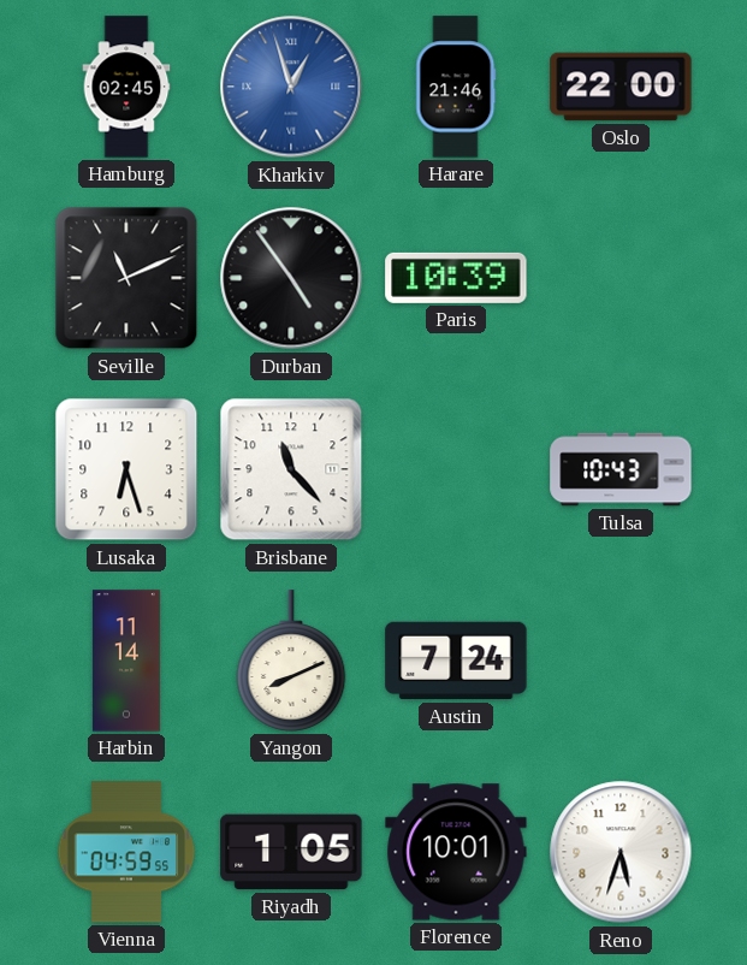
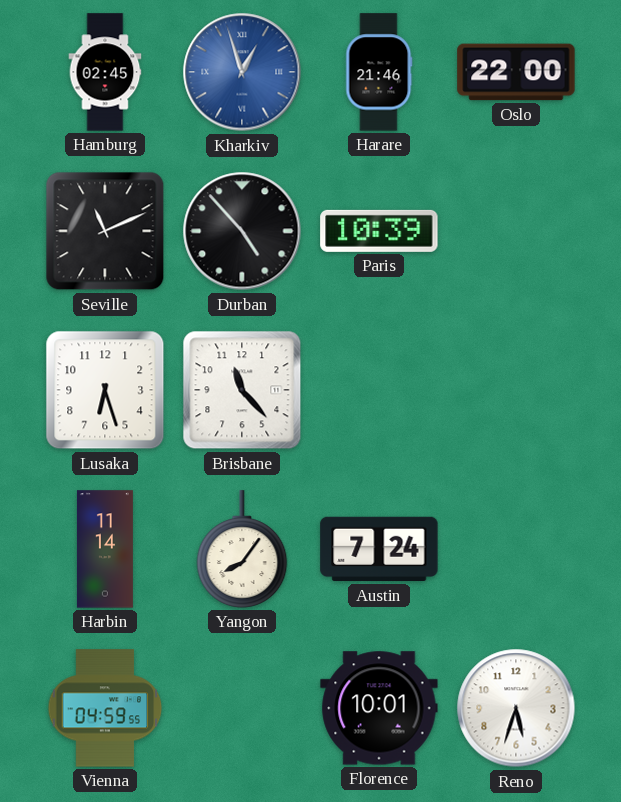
Durban: 4:54 -> 4:53 (242, 231)
Tulsa: 10:43 -> none (621, 469)
Yangon: 8:11 -> 8:06 (242, 549)
Riyadh: 1:05 -> none (291, 852)
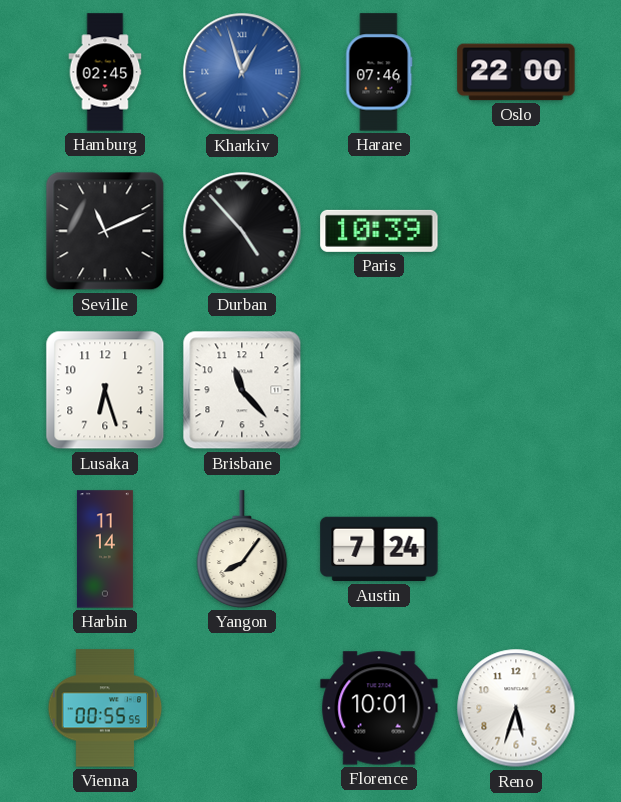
Harare: 21:46 -> 07:46 (379, 72)
Vienna: 04:59 -> 00:55 (105, 708)
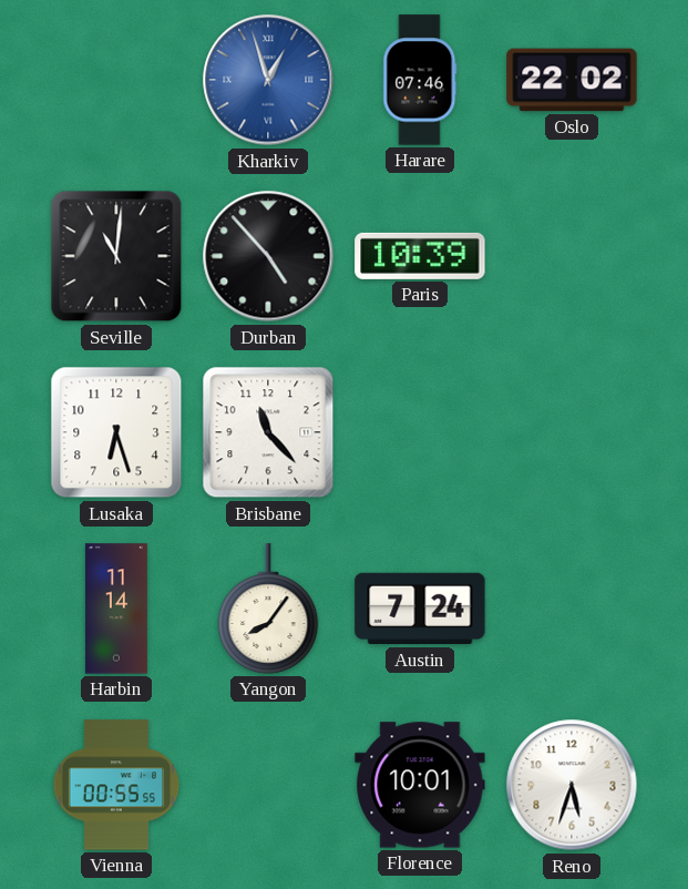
Hamburg: 02:45 -> none (105, 72)
Oslo: 22:00 -> 22:02 (572, 80)
Seville: 11:11 -> 11:01 (116, 256)
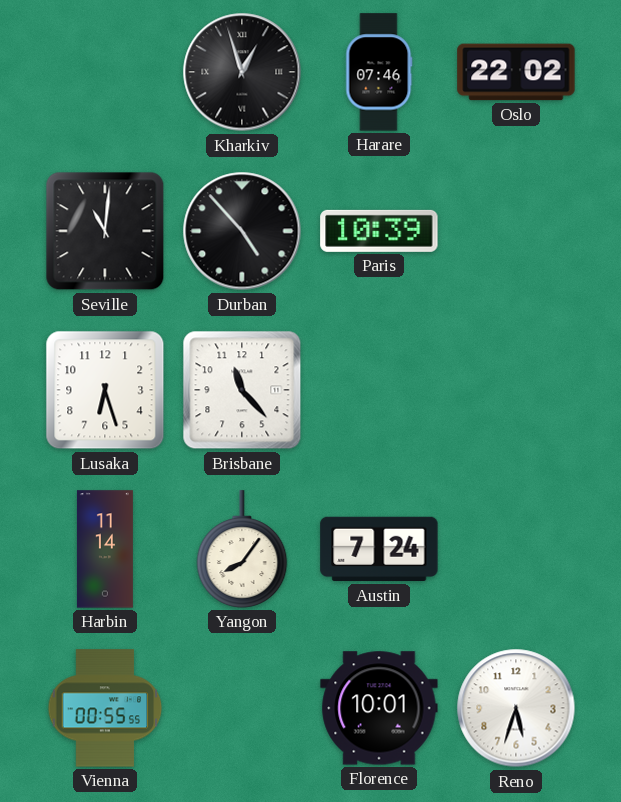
Kharkiv dial: blue -> black (242, 72)
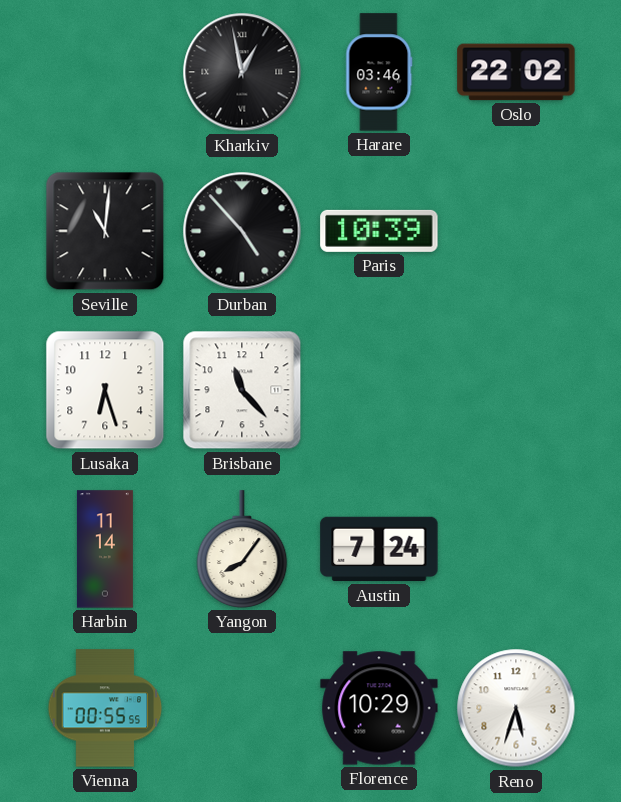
Kharkiv: 12:57 -> 12:58 (242, 72)
Harare: 07:46 -> 03:46 (379, 72)
Florence: 10:01 -> 10:29 (379, 708)
